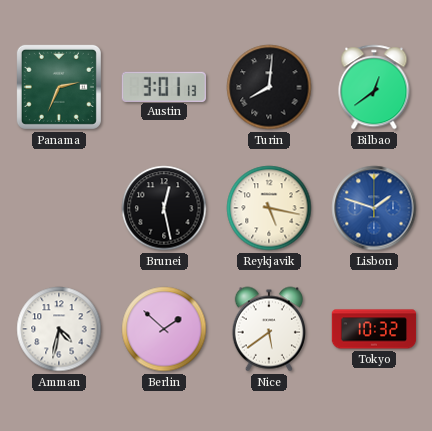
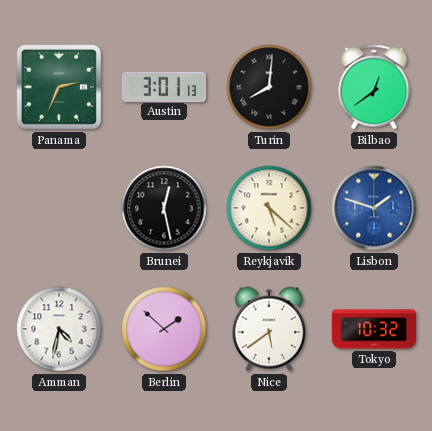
Reykjavik: 5:17 -> 5:22 (269, 208)
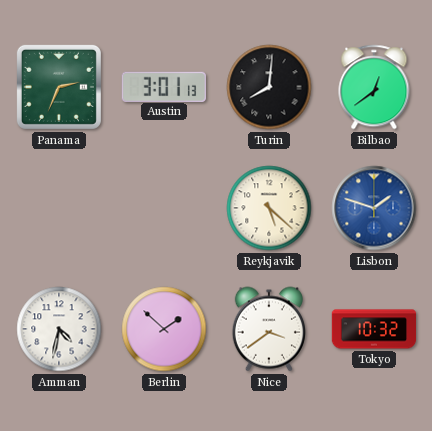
Brunei: 12:28 -> none (164, 208)
Nice: 5:39 -> 3:39 (269, 329)
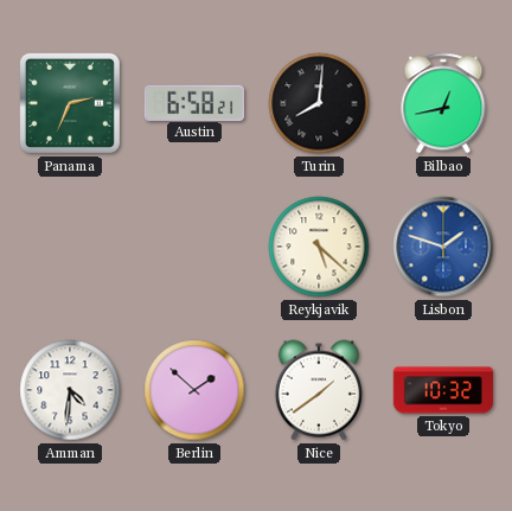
Austin: 3:01 -> 6:58 (194, 102)
Bilbao: 12:39 -> 12:43 (443, 103)
Amman: 4:32 -> 4:31 (70, 390)
Nice: 3:39 -> 1:39 (319, 390)
